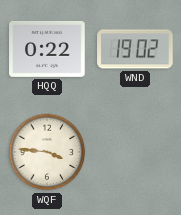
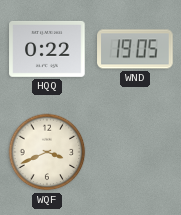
WND: 19:02 -> 19:05 (135, 49)
WQF: 3:46 -> 3:41 (47, 152)
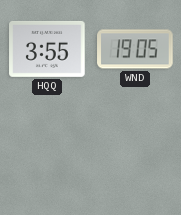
HQQ: 0:22 -> 3:55 (47, 49)
WQF: 3:41 -> none (47, 152)
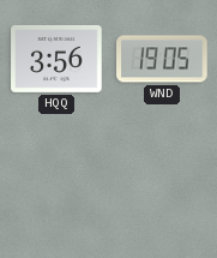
HQQ: 3:55 -> 3:56 (56, 59)
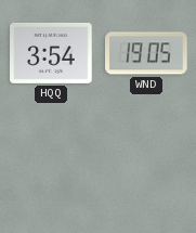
HQQ: 3:56 -> 3:54 (51, 53)
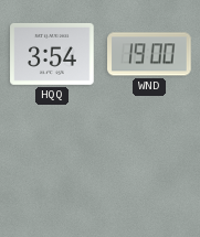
WND: 19:05 -> 19:00 (149, 54)
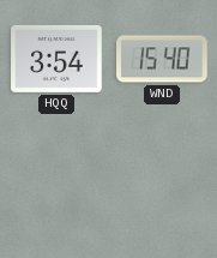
WND: 19:00 -> 15:40 (162, 59)
